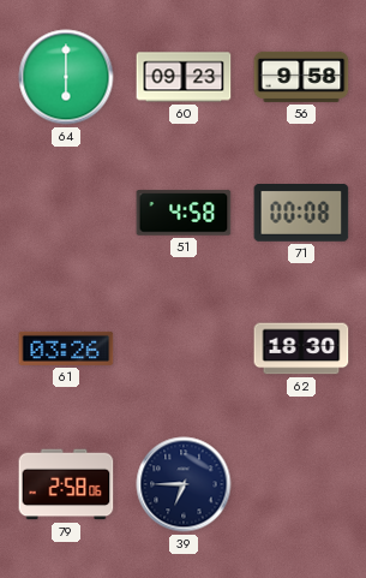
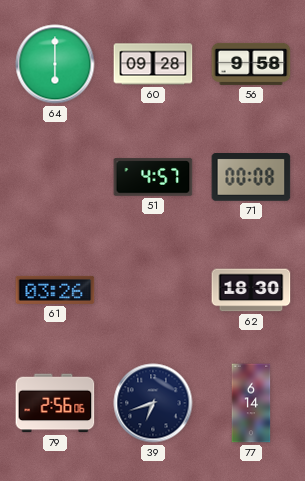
60: 09:23 -> 09:28 (153, 64)
51: 4:58 -> 4:57 (153, 177)
79: 2:58 -> 2:56 (55, 403)
39: 6:45 -> 6:42 (153, 403)
77: none -> 6:14 (251, 403)
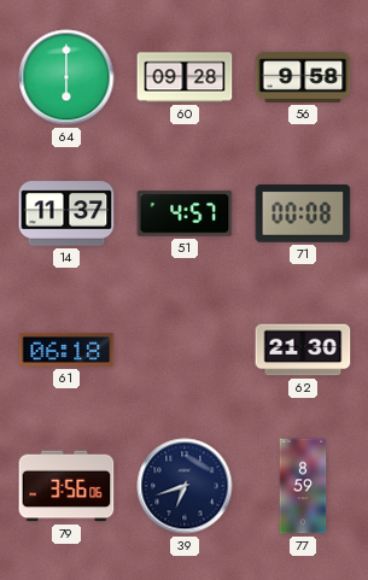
14: none -> 11:37 (66, 213)
61: 03:26 -> 06:18 (66, 350)
62: 18:30 -> 21:30 (303, 350)
79: 2:56 -> 3:56 (66, 486)
77: 6:14 -> 8:59 (303, 486)
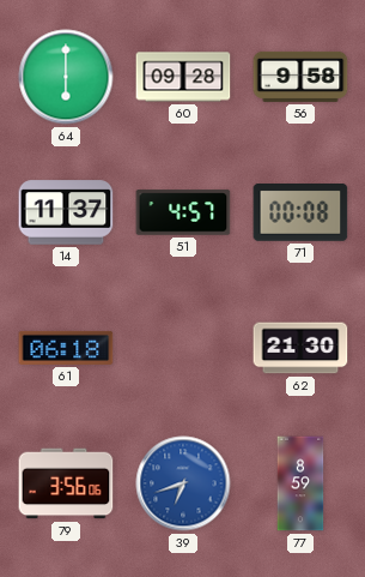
39 dial: navy -> blue (183, 483)
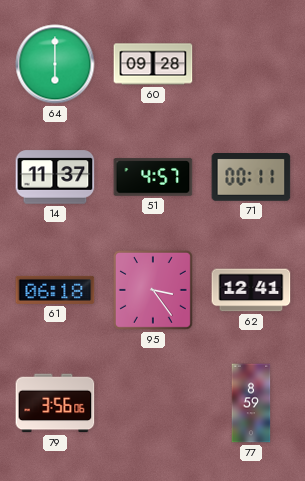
56: 9:58 -> none (300, 77)
71: 00:08 -> 00:11 (251, 178)
95: none -> 3:24 (153, 290)
62: 21:30 -> 12:41 (251, 290)
39: 6:42 -> none (183, 483)
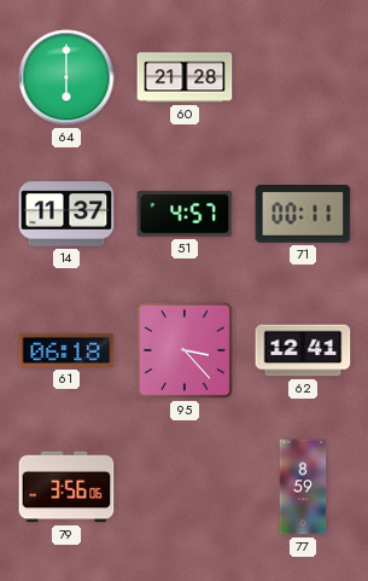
60: 09:28 -> 21:28 (185, 77)
95: 3:24 -> 3:23 (185, 350)
